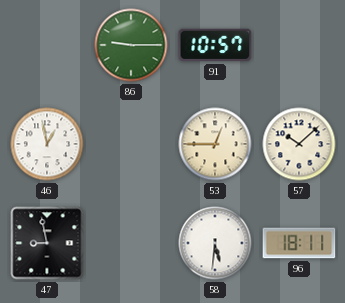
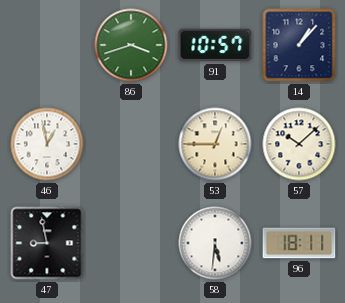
86: 9:15 -> 3:42 (131, 45)
14: none -> 1:07 (299, 45)
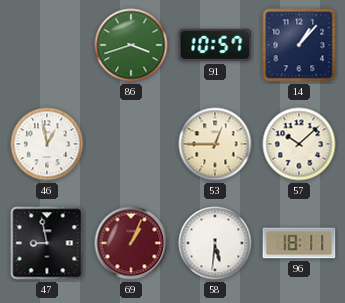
69: none -> 1:04 (131, 243)
